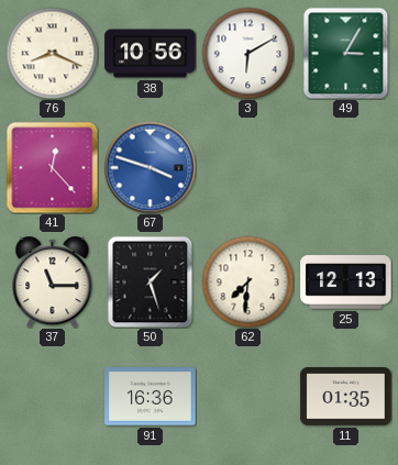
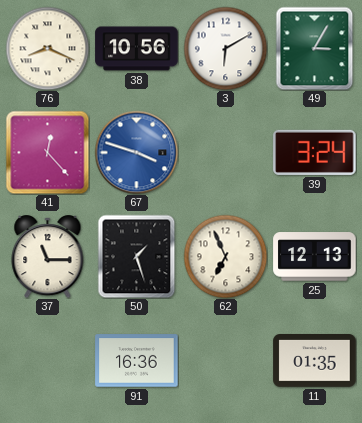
39: none -> 3:24 (315, 152)
62: 7:31 -> 6:56 (225, 256)
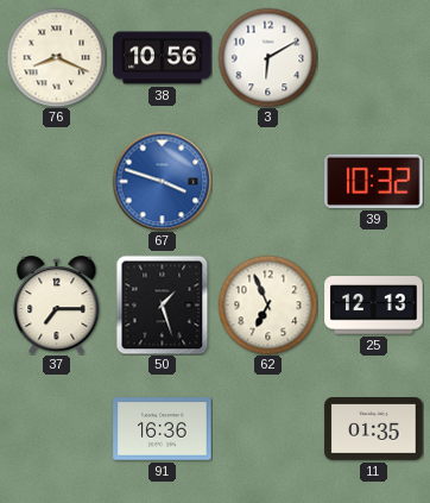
49: 3:05 -> none (315, 48)
41: 12:23 -> none (47, 152)
39: 3:24 -> 10:32 (374, 181)
37: 11:15 -> 7:15 (57, 306)
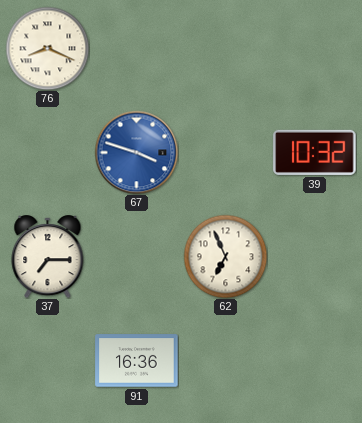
38: 10:56 -> none (163, 58)
3: 6:10 -> none (267, 57)
50: 1:27 -> none (163, 304)
25: 12:13 -> none (374, 306)
11: 01:35 -> none (374, 429)
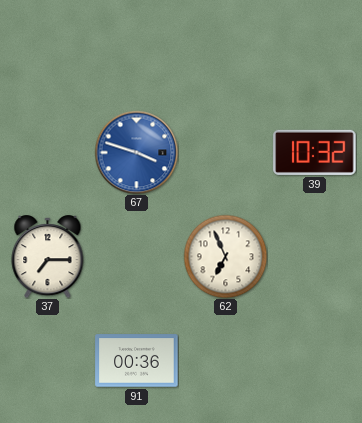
76: 8:19 -> none (47, 48)
91: 16:36 -> 00:36 (137, 361)
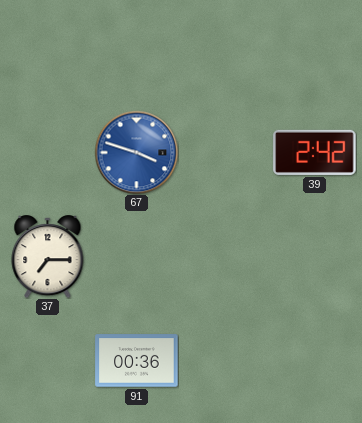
39: 10:32 -> 2:42 (315, 152)
62: 6:56 -> none (225, 256)
